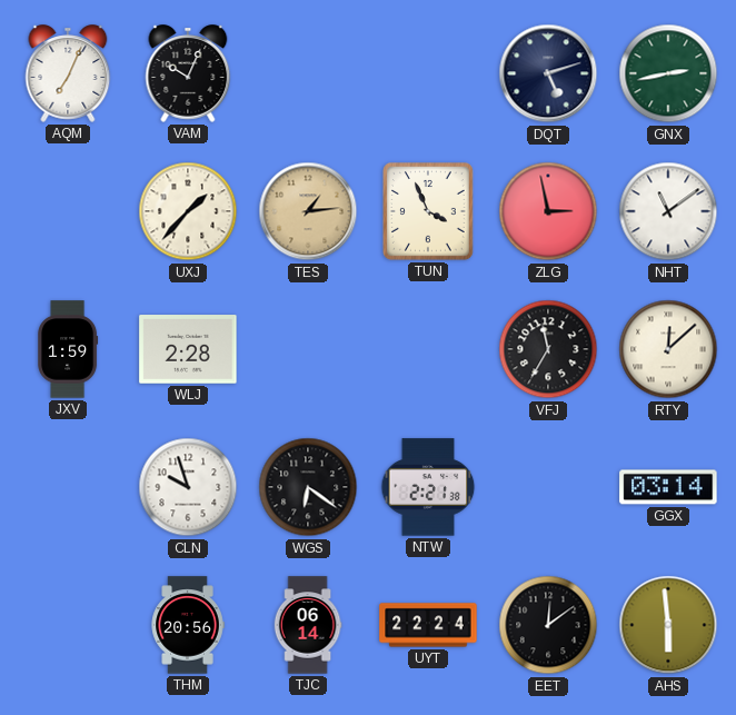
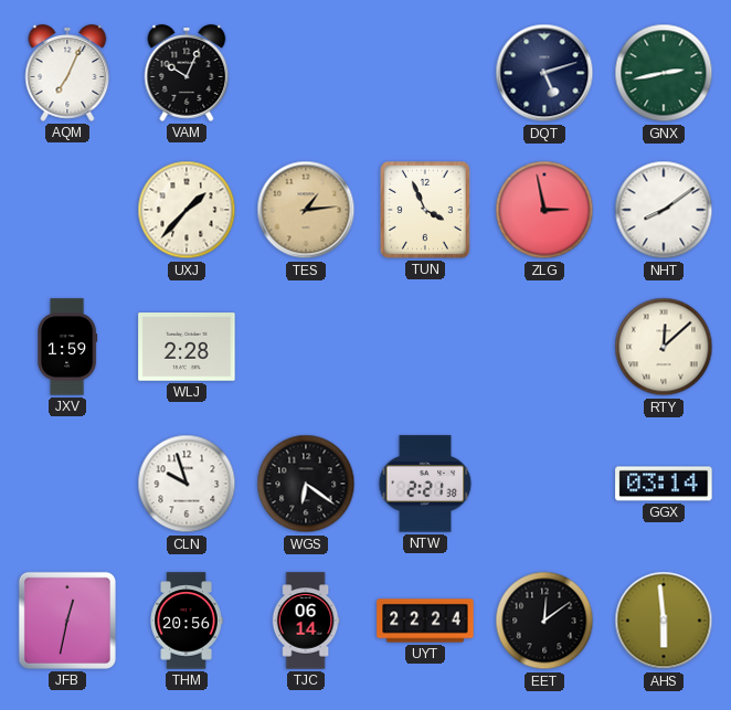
NHT: 11:09 -> 8:09 (664, 210)
VFJ: 11:35 -> none (548, 349)
JFB: none -> 12:32 (67, 621)
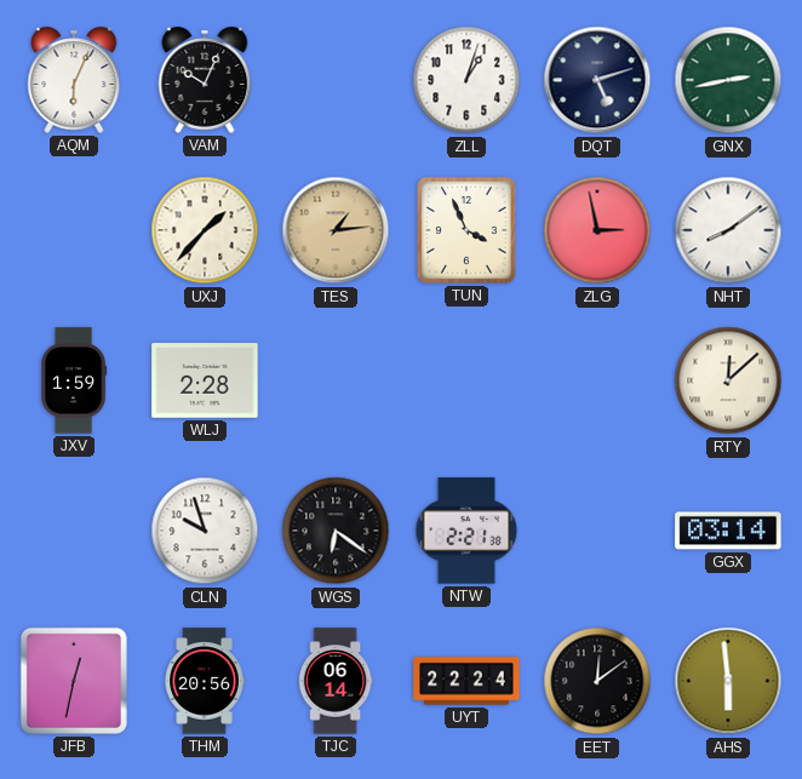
AQM: 7:04 -> 6:04 (74, 80)
ZLL: none -> 1:03 (466, 80)
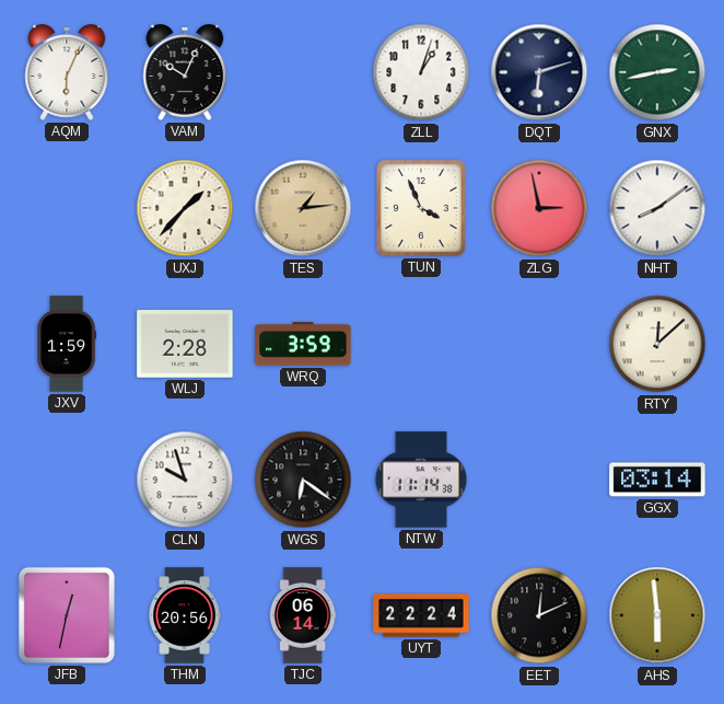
DQT: 5:12 -> 6:12 (539, 72)
WRQ: none -> 3:59 (303, 344)
NTW: 2:21 -> 11:14 (421, 480)
EET: 12:09 -> 12:11 (539, 615)
